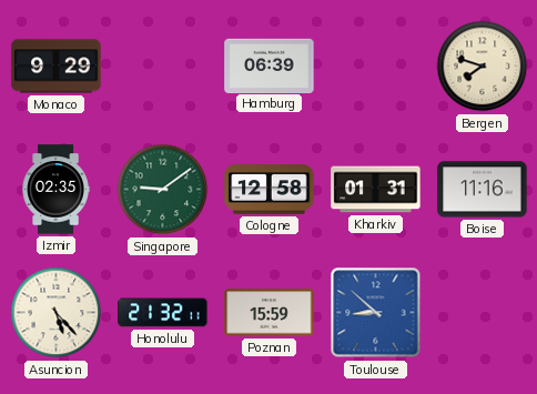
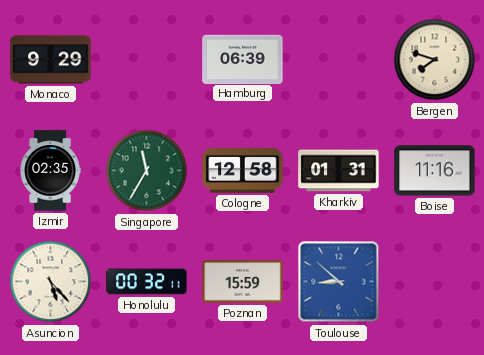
Singapore: 9:09 -> 11:35 (147, 171)
Honolulu: 21:32 -> 00:32 (147, 282)
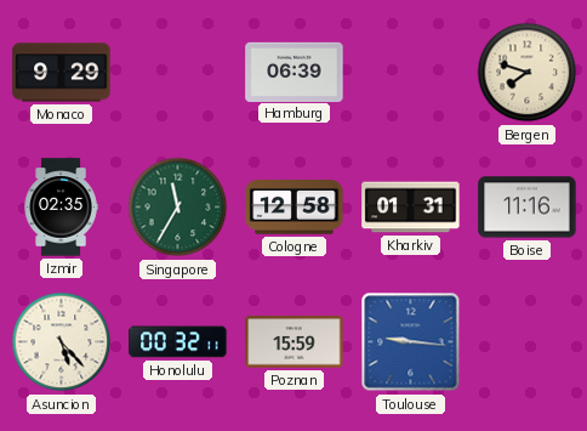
Toulouse: 8:52 -> 9:16 (411, 342)
